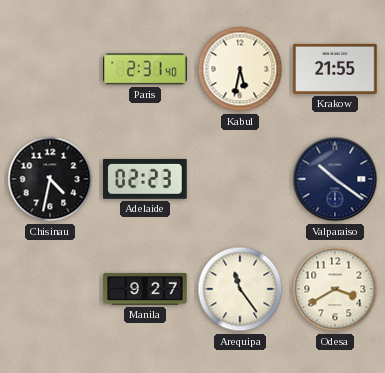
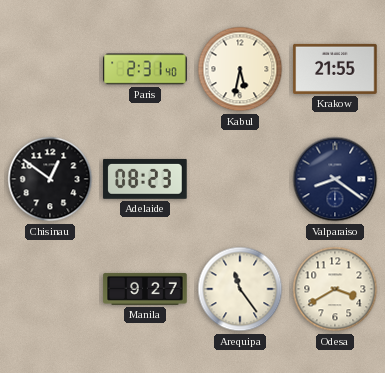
Chisinau: 4:32 -> 12:51 (50, 179)
Adelaide: 02:23 -> 08:23 (145, 179)
Valparaiso: 10:21 -> 8:21 (335, 179)
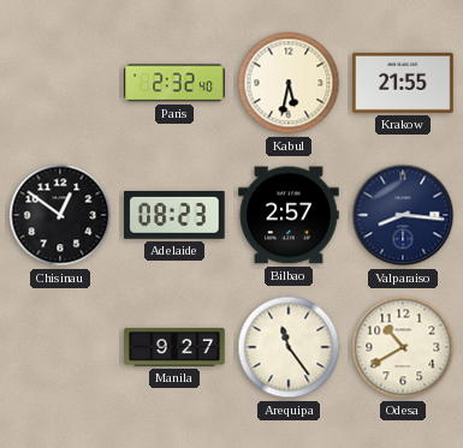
Paris: 2:31 -> 2:32 (174, 83)
Bilbao: none -> 2:57 (289, 215)
Valparaiso: 8:21 -> 8:16 (403, 215)
Odesa: 3:40 -> 10:40 (403, 347)
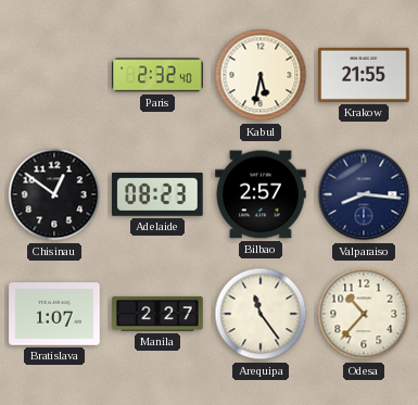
Bratislava: none -> 1:07 (54, 315)
Manila: 9:27 -> 2:27 (157, 314)
Odesa: 10:40 -> 10:37 (364, 314)
